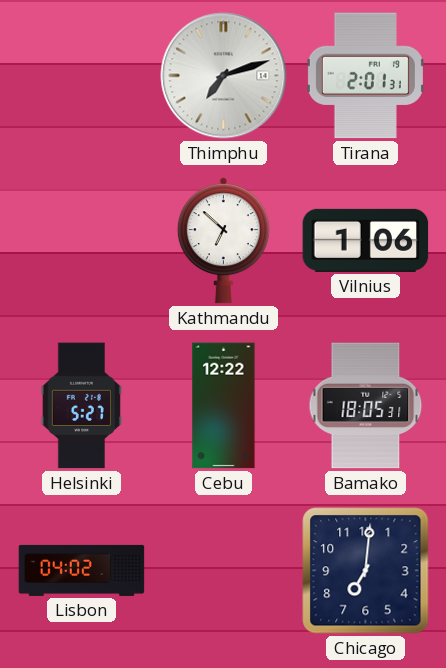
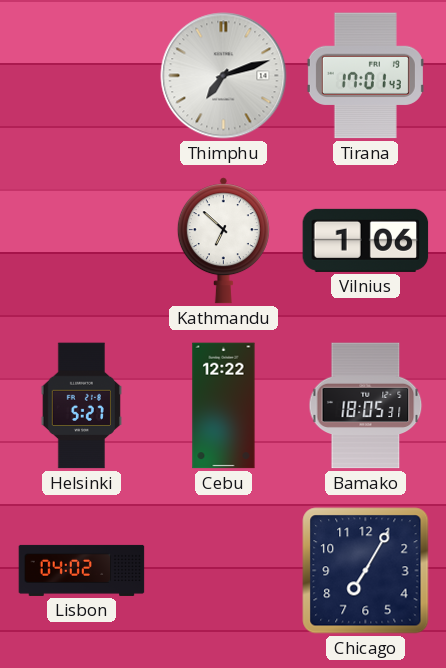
Tirana: 2:01 -> 17:01 (365, 76)
Chicago: 7:01 -> 7:05 (366, 571)
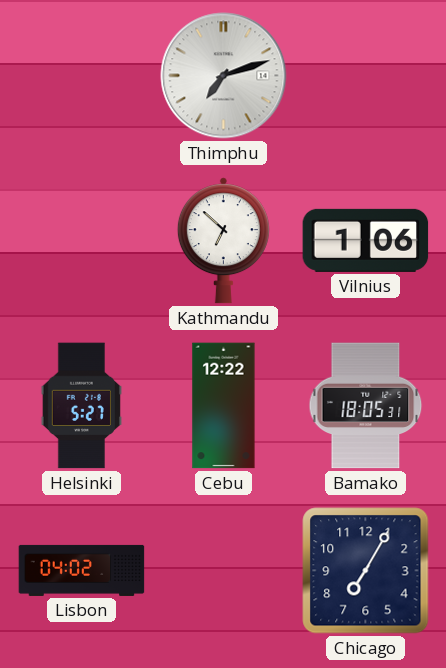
Tirana: 17:01 -> none (365, 76)
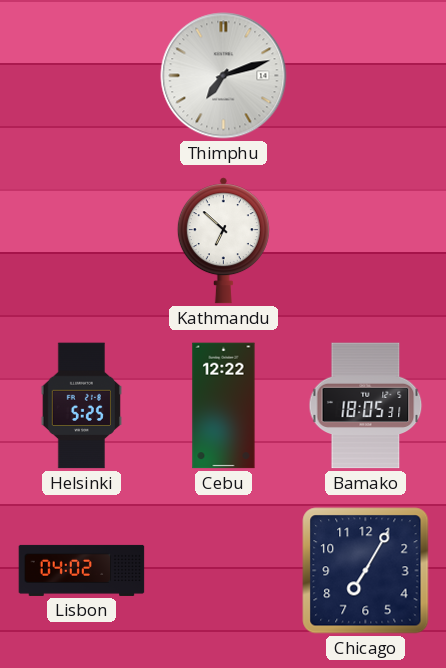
Vilnius: 1:06 -> none (366, 240)
Helsinki: 5:27 -> 5:25 (81, 406)
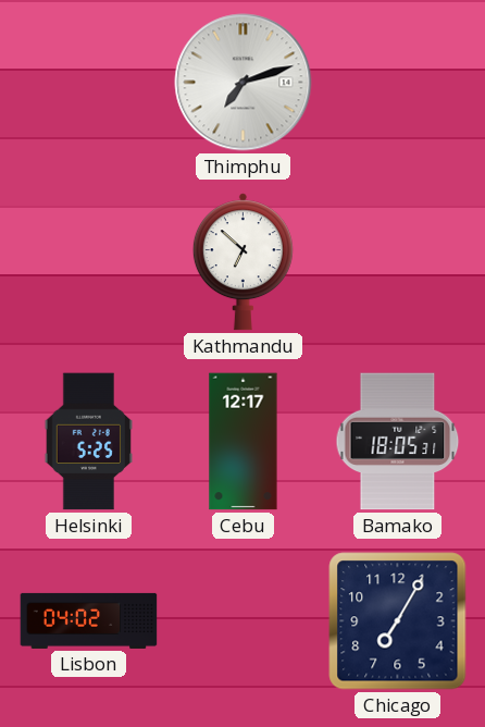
Cebu: 12:22 -> 12:17 (244, 442)
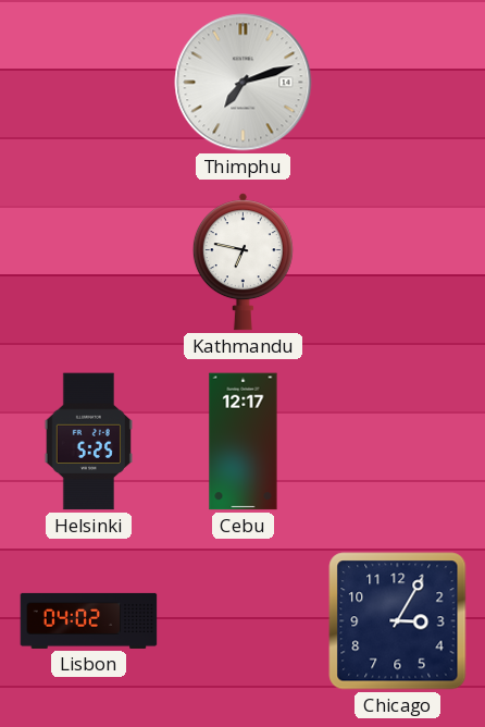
Kathmandu: 6:52 -> 6:47 (242, 262)
Bamako: 18:05 -> none (398, 442)
Chicago: 7:05 -> 3:05 (398, 621)
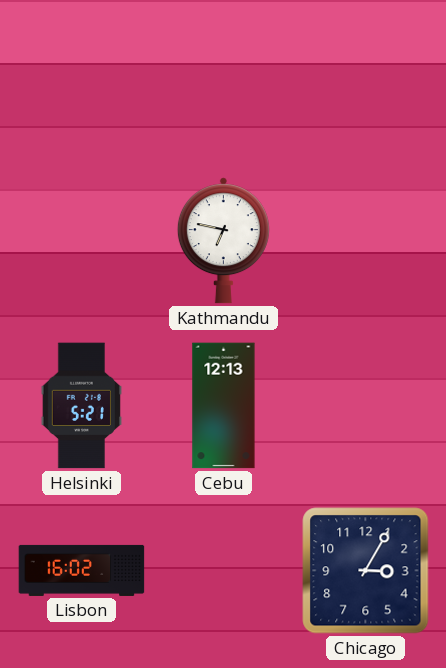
Thimphu: 7:12 -> none (244, 83)
Helsinki: 5:25 -> 5:21 (81, 406)
Cebu: 12:17 -> 12:13 (224, 406)
Lisbon: 04:02 -> 16:02 (82, 570)
